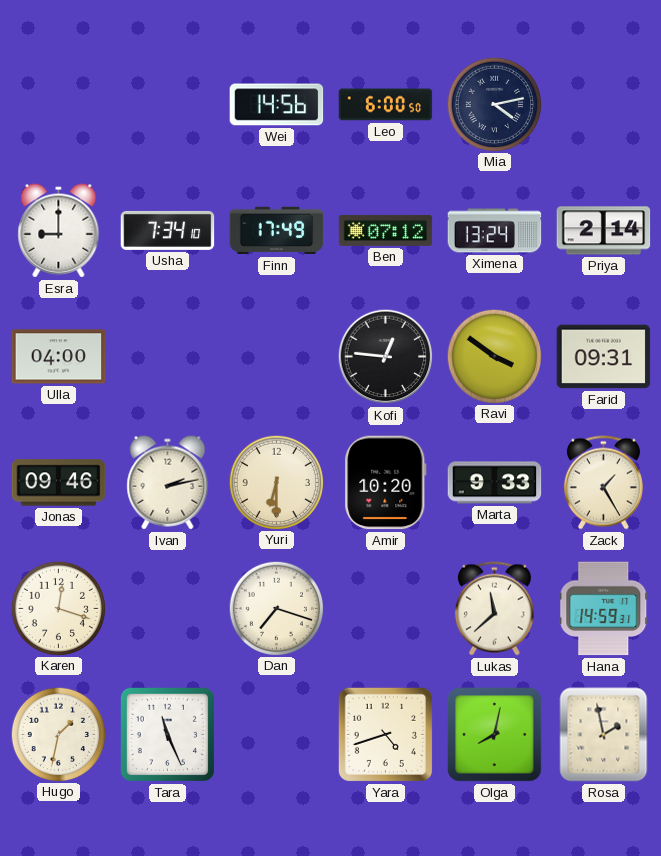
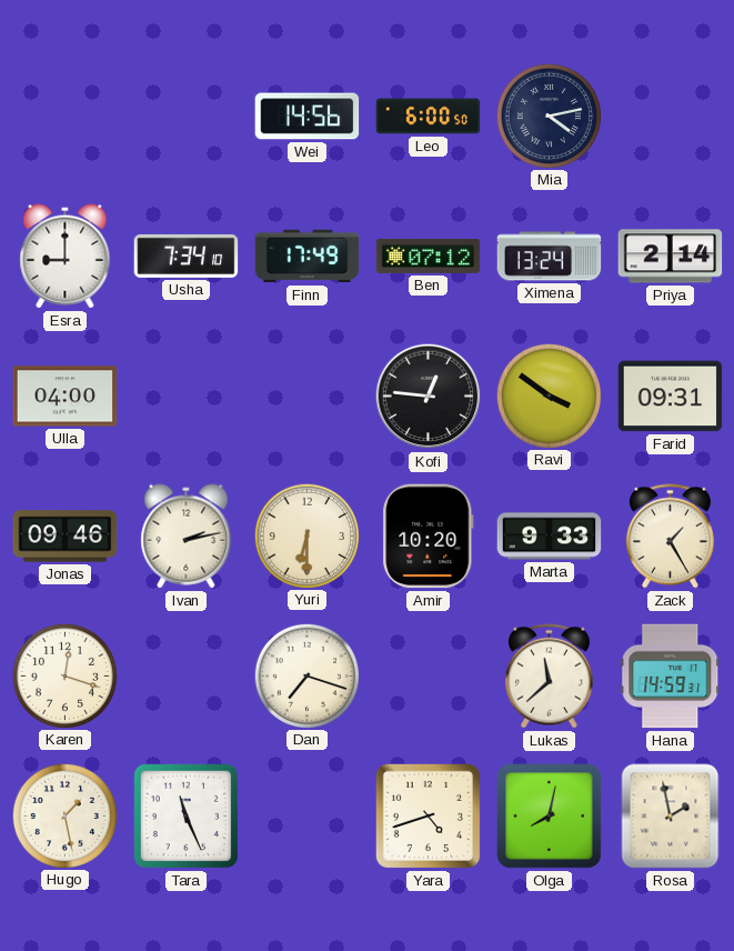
Hugo: 1:32 -> 1:28 (64, 815)
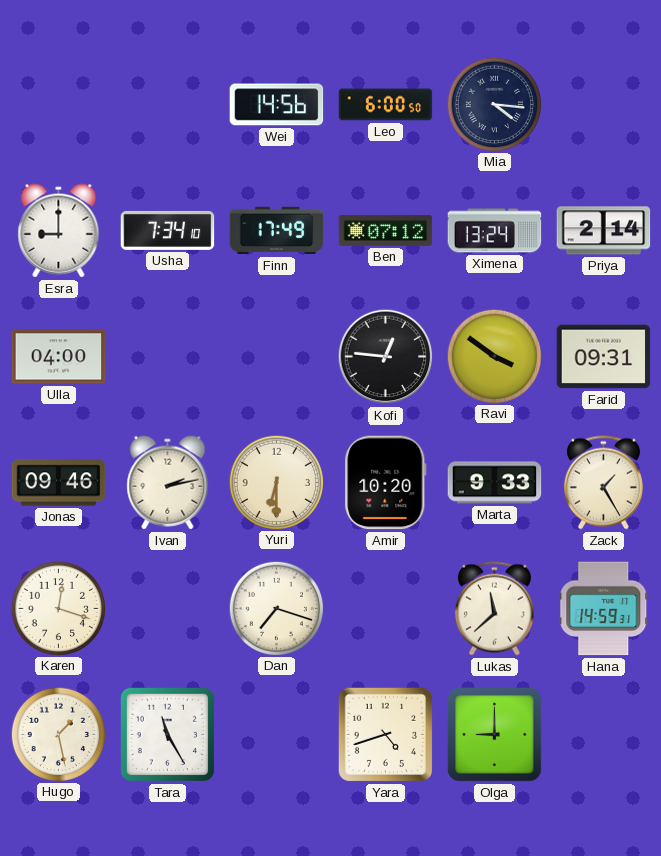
Mia: 4:13 -> 4:16 (494, 104)
Tara: 11:26 -> 11:25 (167, 734)
Olga: 8:02 -> 9:00 (495, 735)
Rosa: 1:58 -> none (671, 817)
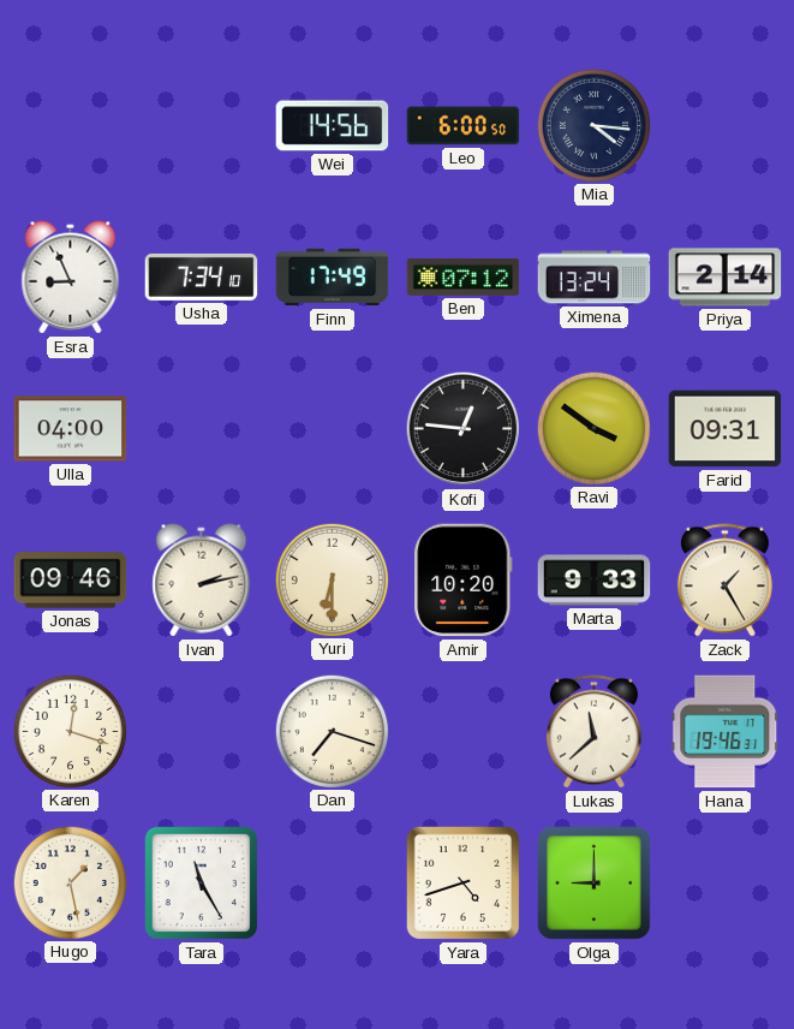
Esra: 9:00 -> 8:56 (71, 278)
Hana: 14:59 -> 19:46 (726, 732)
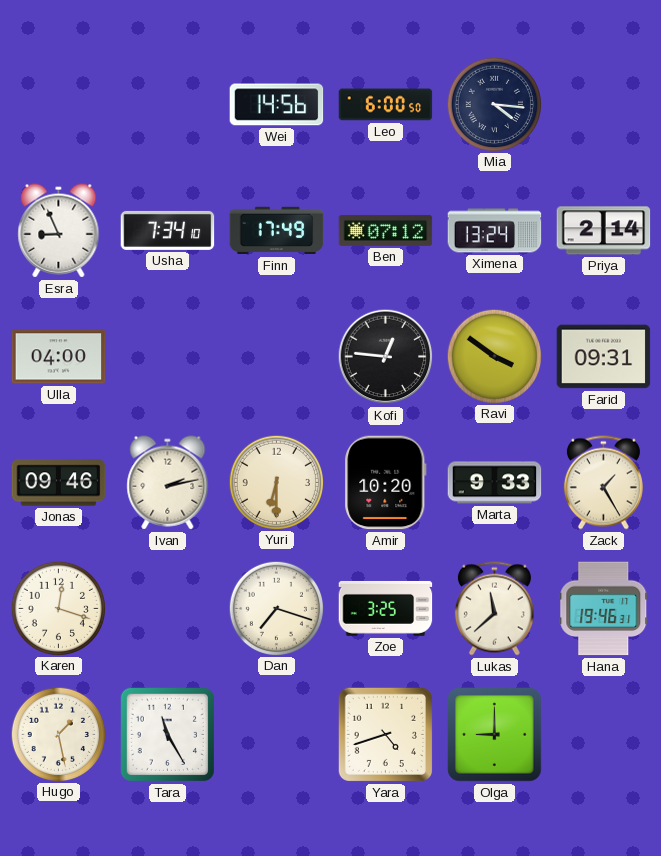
Zoe: none -> 3:25 (386, 608)
